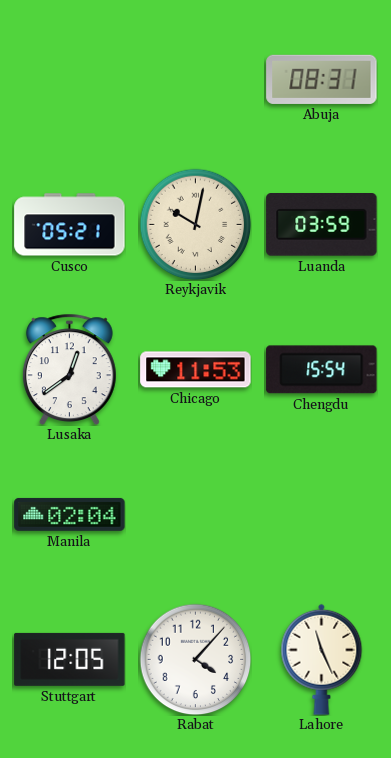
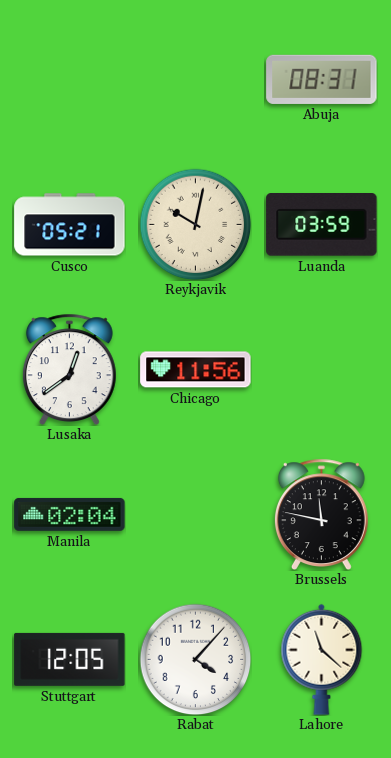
Chicago: 11:53 -> 11:56 (196, 370)
Chengdu: 15:54 -> none (322, 370)
Brussels: none -> 11:47 (321, 514)
Lahore: 11:26 -> 11:22 (322, 659)
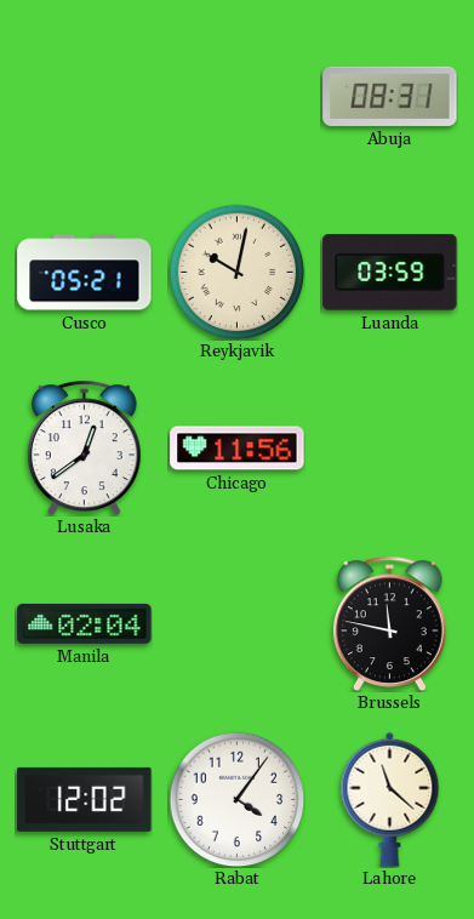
Stuttgart: 12:05 -> 12:02 (85, 799)
Rabat: 4:07 -> 4:06 (236, 799)
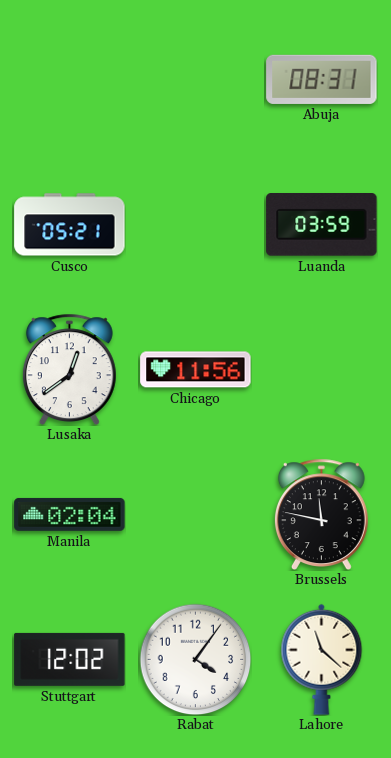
Reykjavik: 10:02 -> none (236, 272)
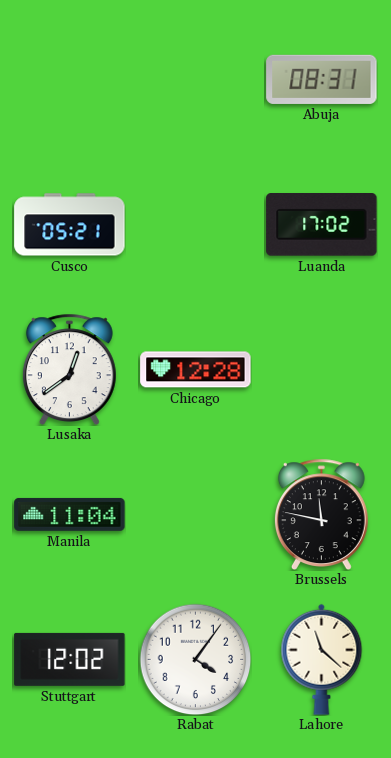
Luanda: 03:59 -> 17:02 (322, 225)
Chicago: 11:56 -> 12:28 (196, 370)
Manila: 02:04 -> 11:04 (70, 514)
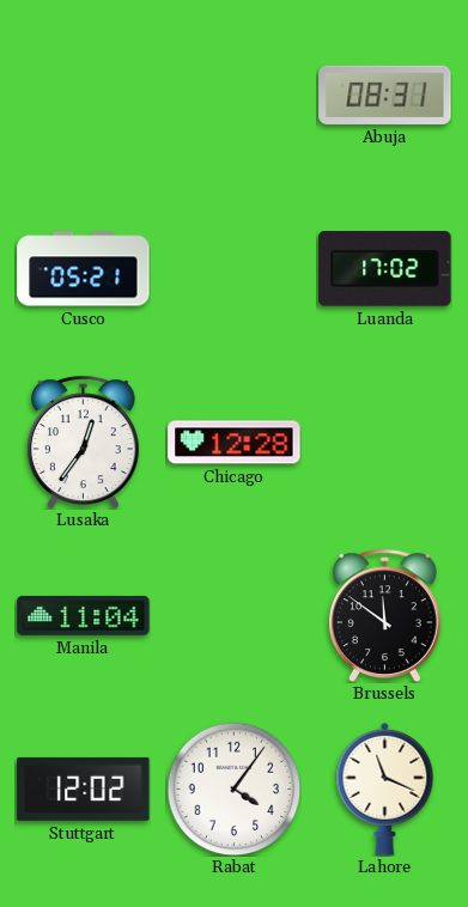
Lusaka: 12:39 -> 12:36 (83, 442)
Brussels: 11:47 -> 11:51 (384, 615)
Lahore: 11:22 -> 11:19 (385, 789)
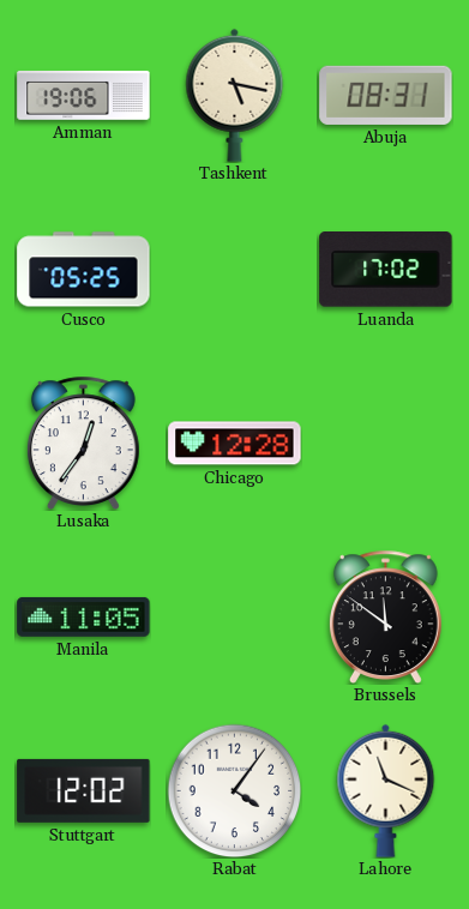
Amman: none -> 19:06 (84, 95)
Tashkent: none -> 5:17 (235, 95)
Cusco: 05:21 -> 05:25 (84, 270)
Manila: 11:04 -> 11:05 (84, 616)
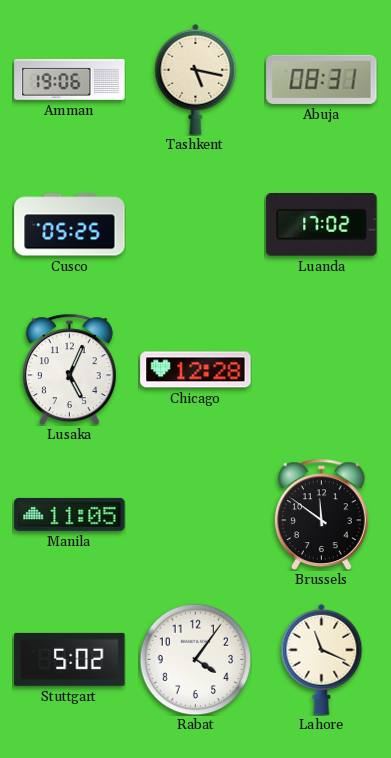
Lusaka: 12:36 -> 5:04 (69, 369)
Stuttgart: 12:02 -> 5:02 (70, 659)
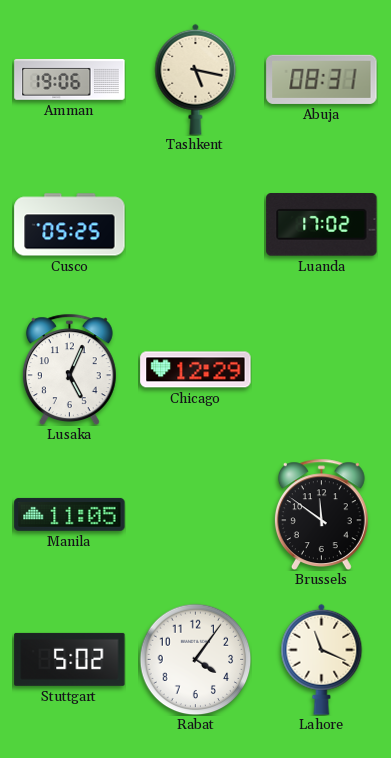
Chicago: 12:28 -> 12:29 (196, 370)
